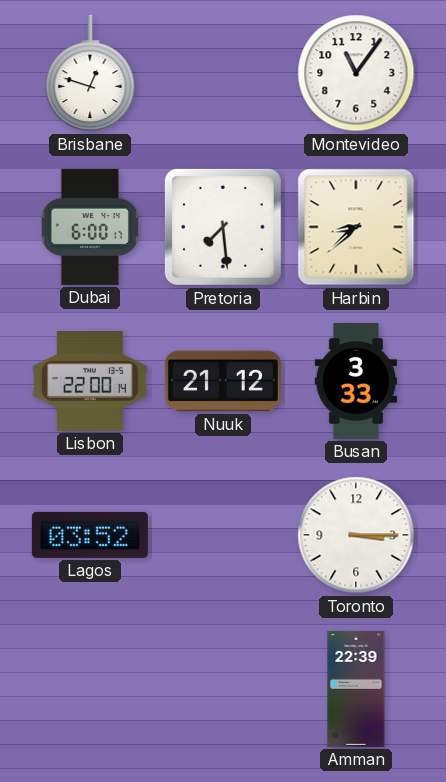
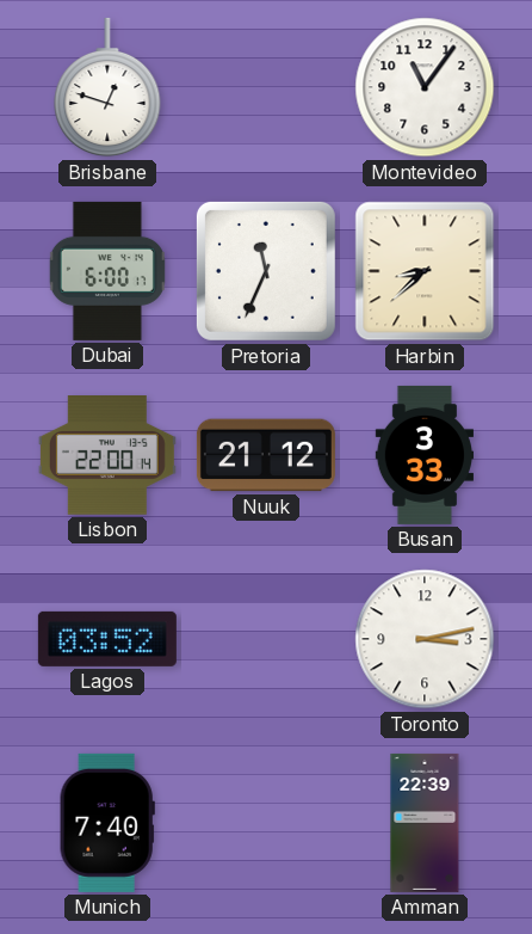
Pretoria: 7:29 -> 11:34 (266, 271)
Toronto: 3:15 -> 3:13 (425, 639)
Munich: none -> 7:40 (107, 823)
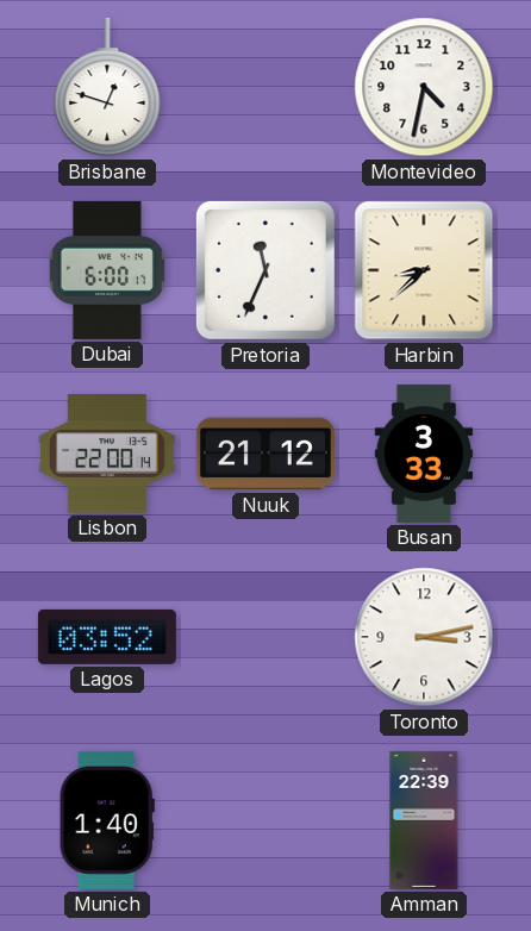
Montevideo: 11:06 -> 4:32 (424, 87)
Munich: 7:40 -> 1:40 (107, 820)
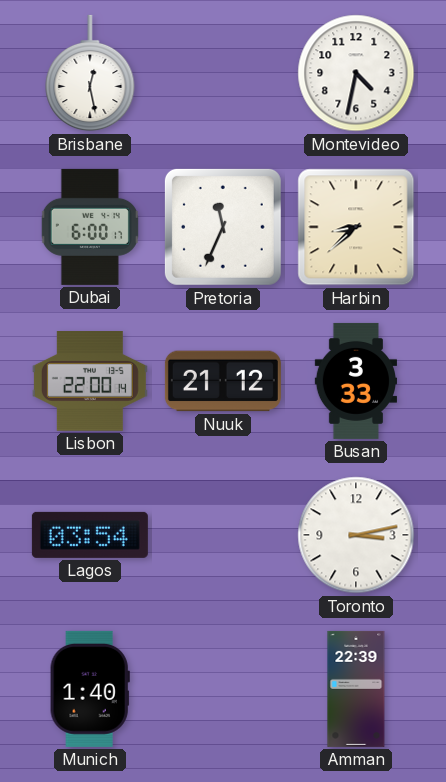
Brisbane: 12:48 -> 12:28 (90, 73)
Lagos: 03:52 -> 03:54 (90, 535)
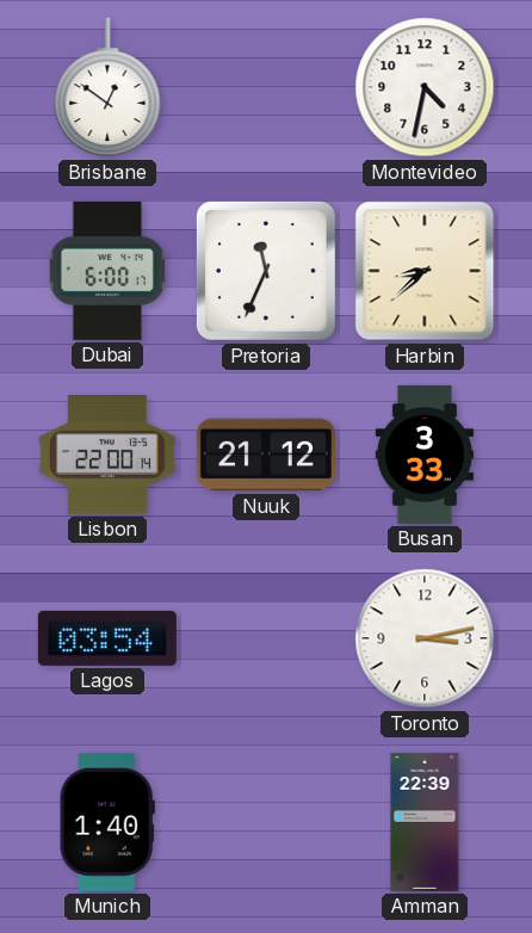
Brisbane: 12:28 -> 12:51 (107, 87)
